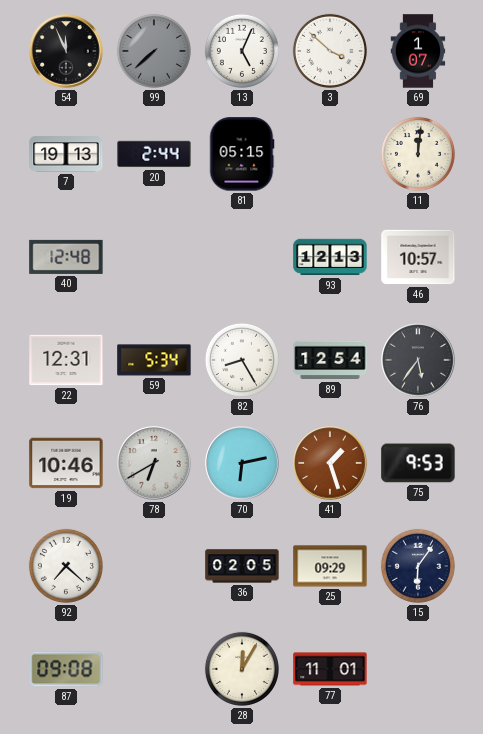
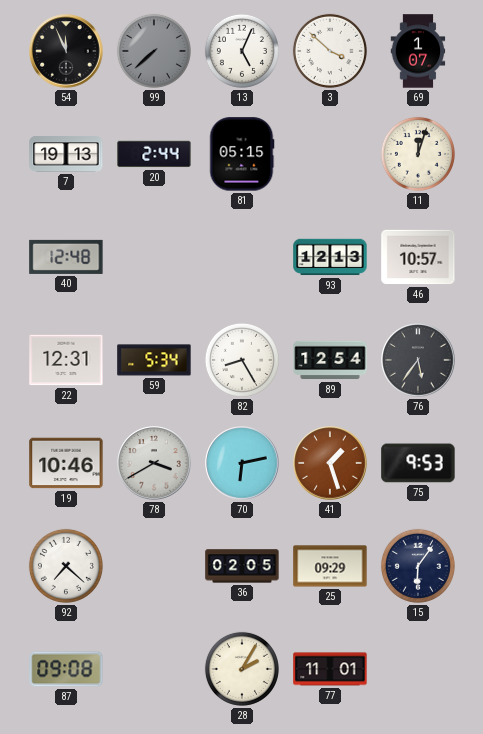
11: 12:01 -> 12:03 (418, 154)
78: 6:40 -> 3:40 (154, 463)
28: 12:05 -> 2:05 (242, 669)
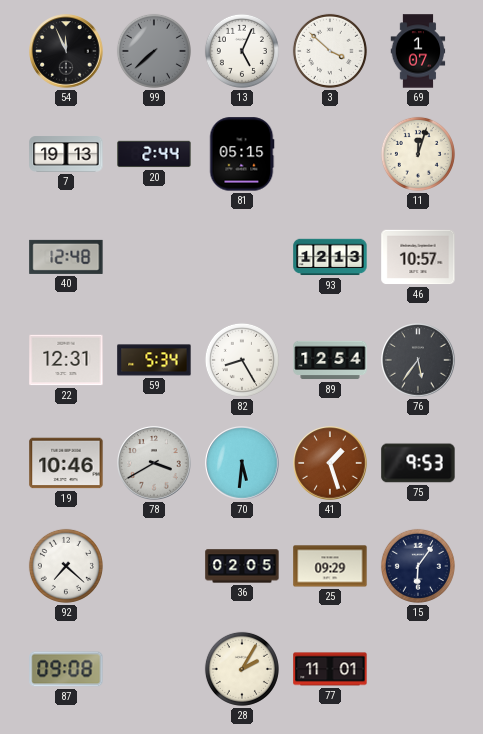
70: 6:13 -> 5:31 (242, 463)
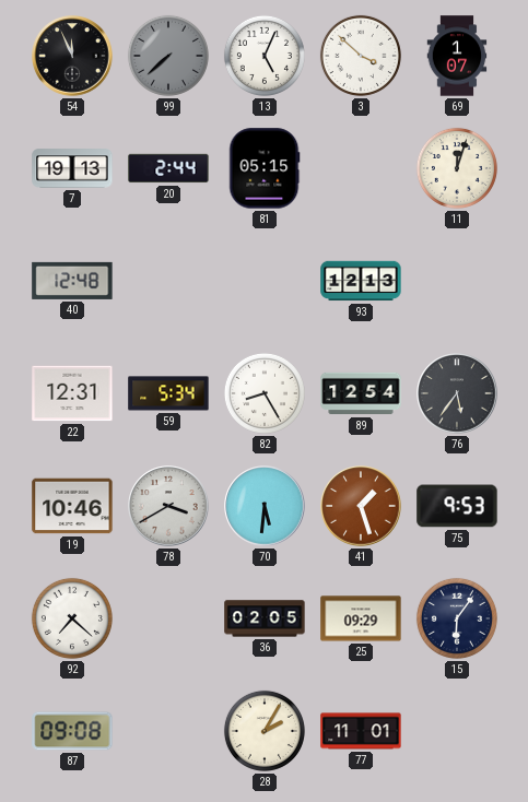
46: 10:57 -> none (418, 257)
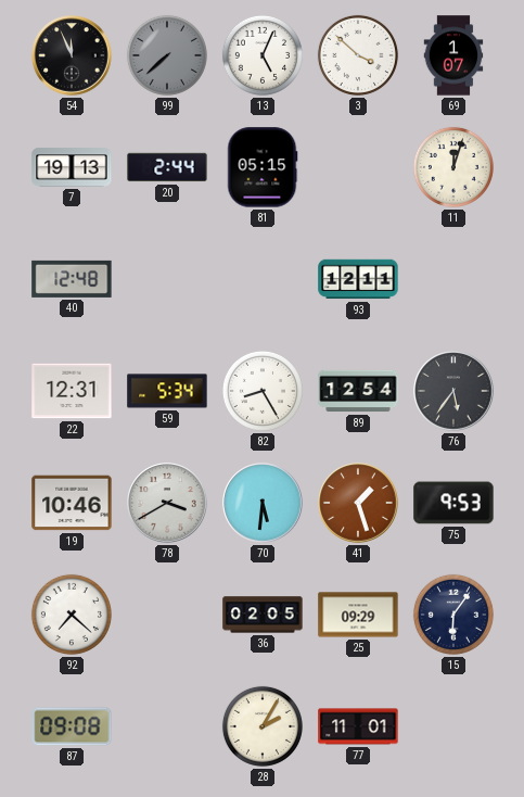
93: 12:13 -> 12:11 (358, 279)
